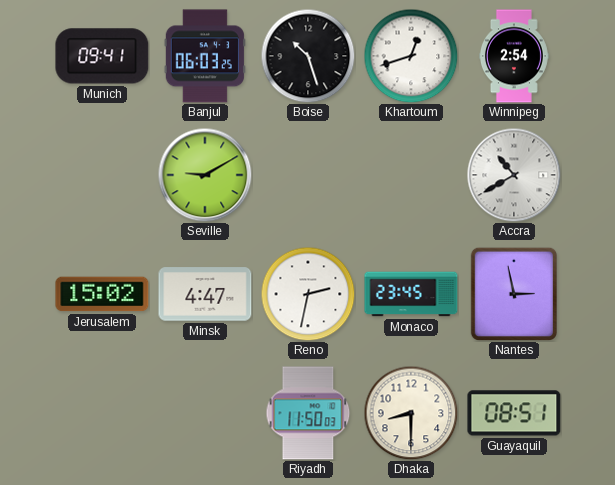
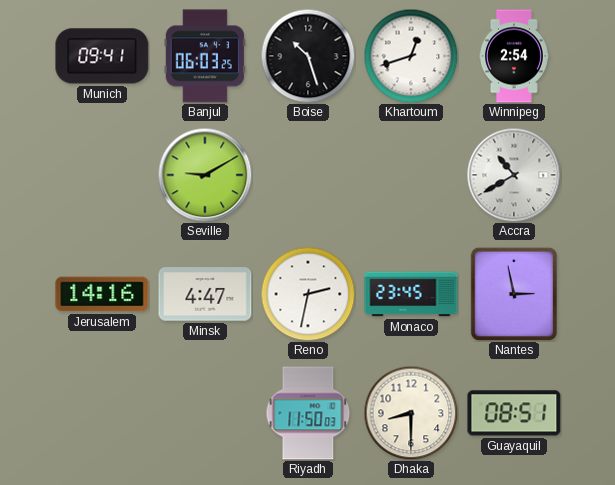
Jerusalem: 15:02 -> 14:16 (102, 294)
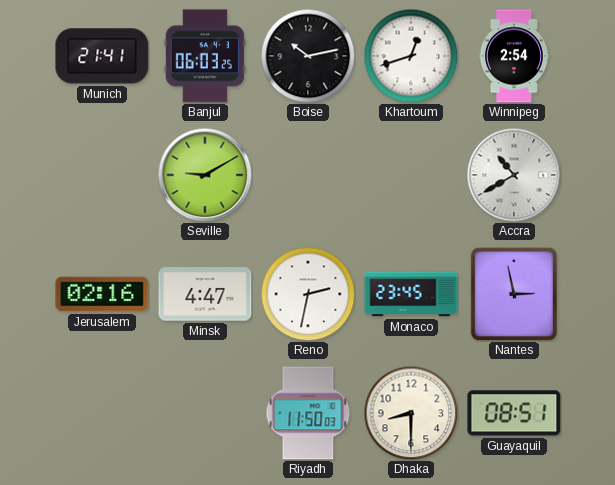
Munich: 09:41 -> 21:41 (102, 56)
Boise: 10:27 -> 10:13 (308, 56)
Jerusalem: 14:16 -> 02:16 (102, 294)
